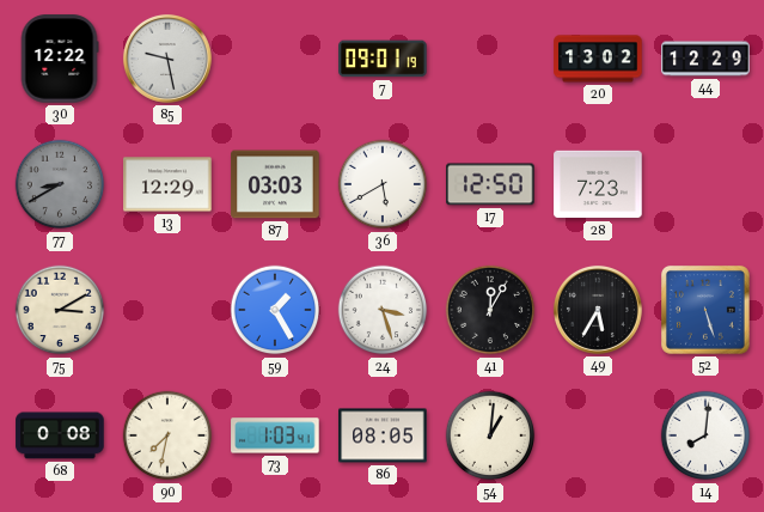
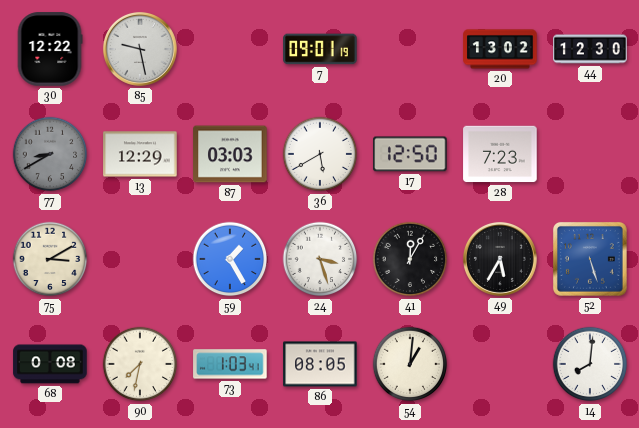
44: 12:29 -> 12:30 (590, 49)
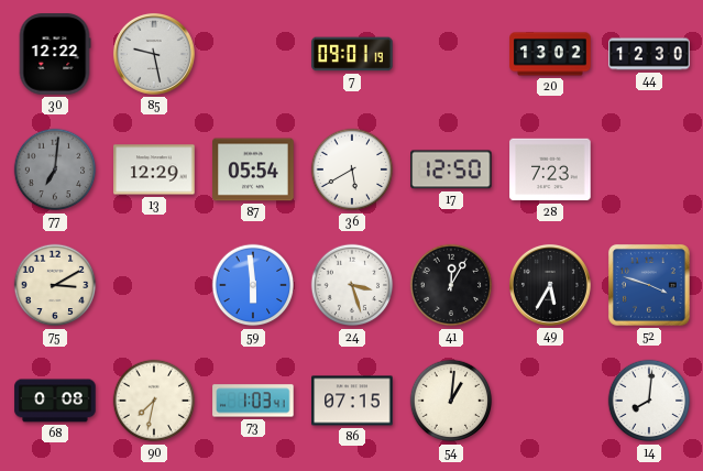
77: 8:40 -> 7:01 (55, 169)
87: 03:03 -> 05:54 (253, 169)
59: 1:25 -> 5:59 (253, 285)
52: 5:27 -> 3:48 (649, 285)
86: 08:05 -> 07:15 (352, 401)
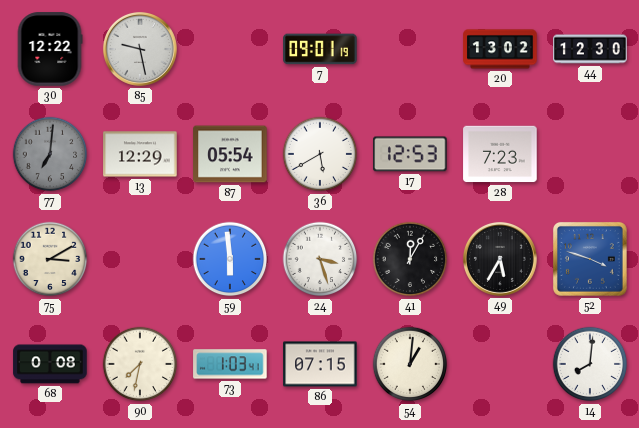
17: 12:50 -> 12:53 (410, 154)
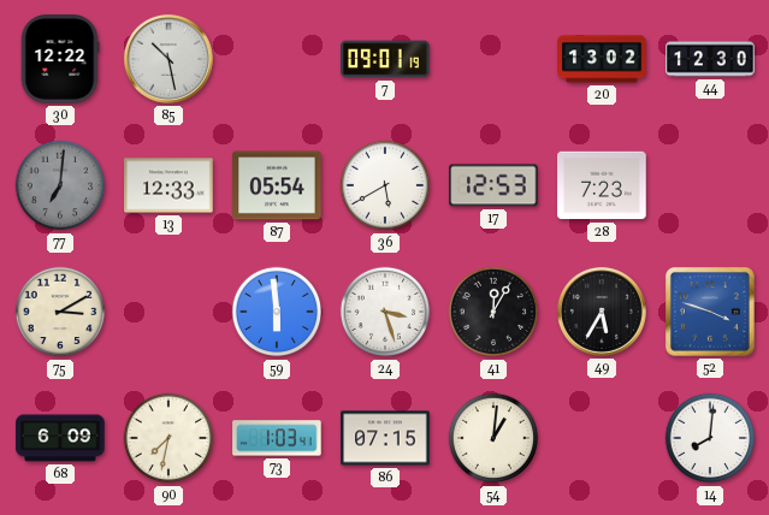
85: 9:28 -> 10:28 (168, 59)
13: 12:29 -> 12:33 (168, 185)
68: 0:08 -> 6:09 (60, 438)
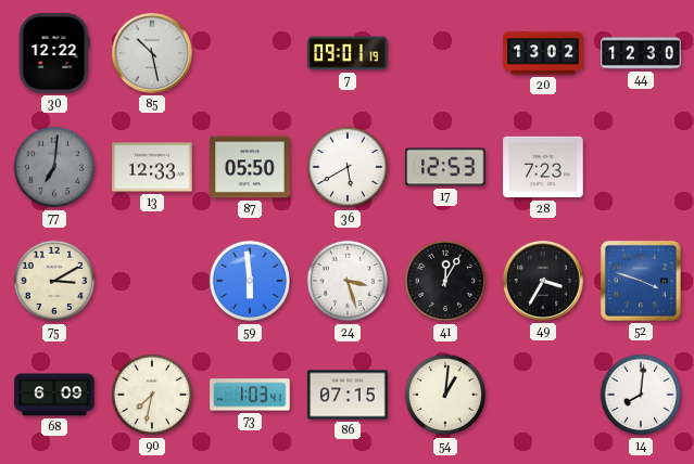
87: 05:54 -> 05:50 (250, 167)
49: 5:35 -> 3:35 (543, 281)
